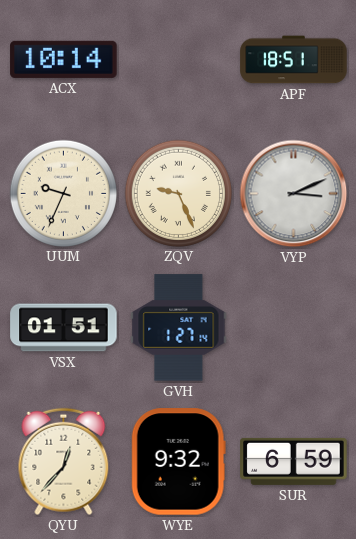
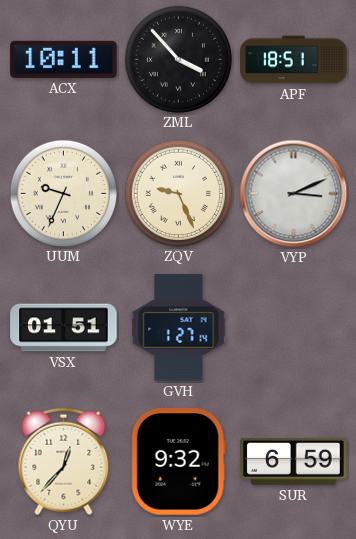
ACX: 10:14 -> 10:11 (64, 59)
ZML: none -> 3:53 (178, 59)
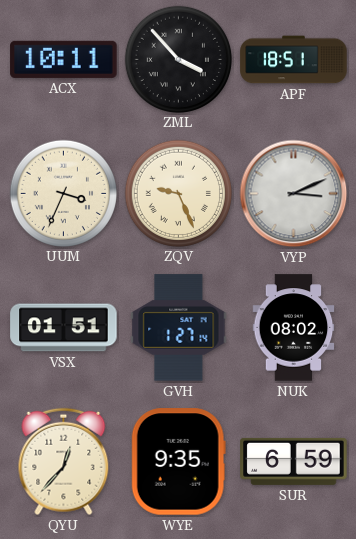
UUM: 9:34 -> 3:34 (63, 193)
NUK: none -> 08:02 (294, 328)
WYE: 9:32 -> 9:35 (178, 462)
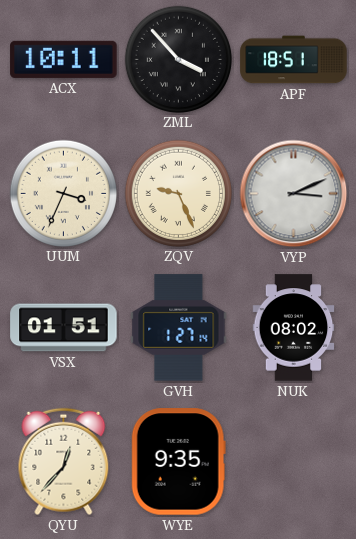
SUR: 6:59 -> none (294, 461)
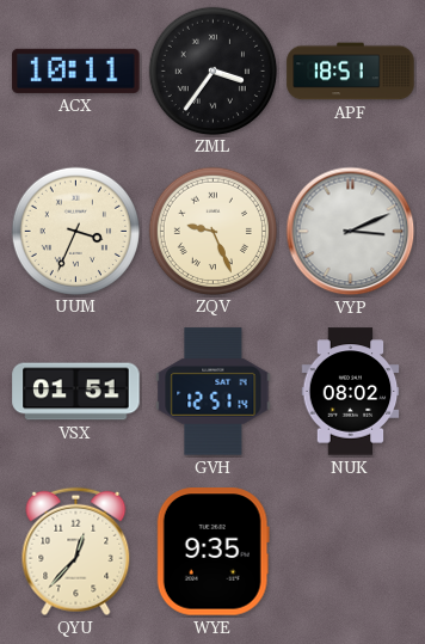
ZML: 3:53 -> 3:36 (213, 70)
GVH: 1:27 -> 12:51 (214, 392)
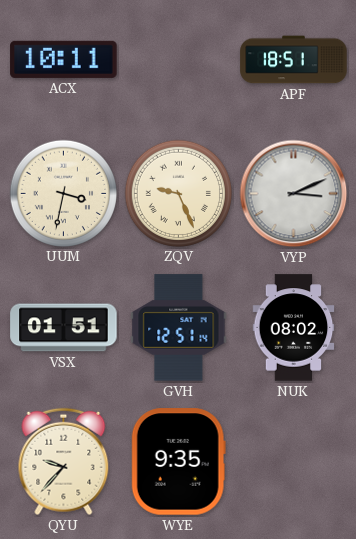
ZML: 3:36 -> none (213, 70)
UUM: 3:34 -> 3:32 (63, 193)
QYU: 12:37 -> 9:37 (64, 462)
